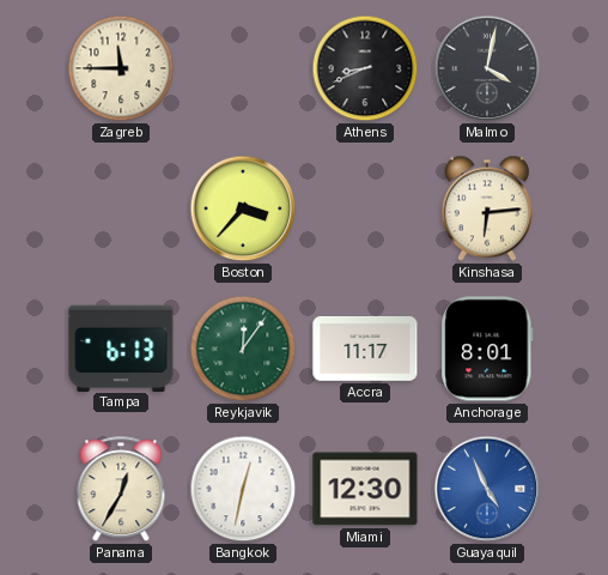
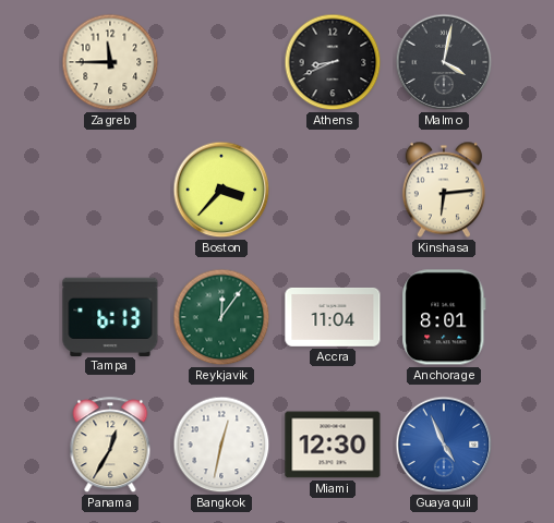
Accra: 11:17 -> 11:04 (333, 317)
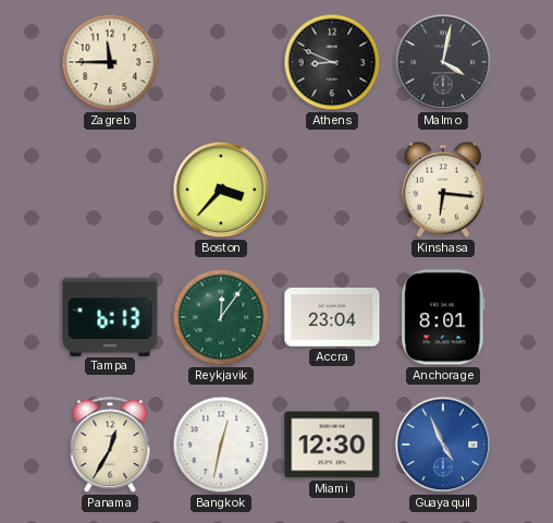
Athens: 8:41 -> 8:49 (332, 62)
Kinshasa: 6:14 -> 6:16 (443, 190)
Accra: 11:04 -> 23:04 (332, 317)
